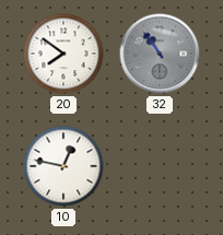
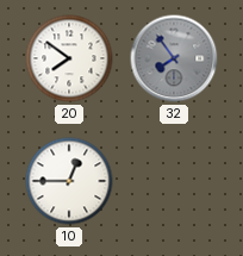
32: 10:54 -> 7:54 (174, 58)
10: 12:47 -> 12:45 (69, 181)
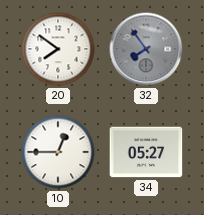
34: none -> 05:27 (146, 152)
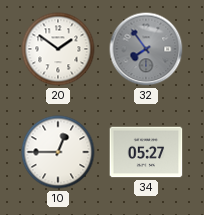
20: 7:51 -> 1:51 (58, 49)
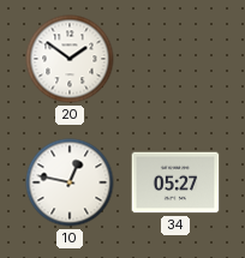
32: 7:54 -> none (146, 49)
10: 12:45 -> 12:47 (70, 182)
